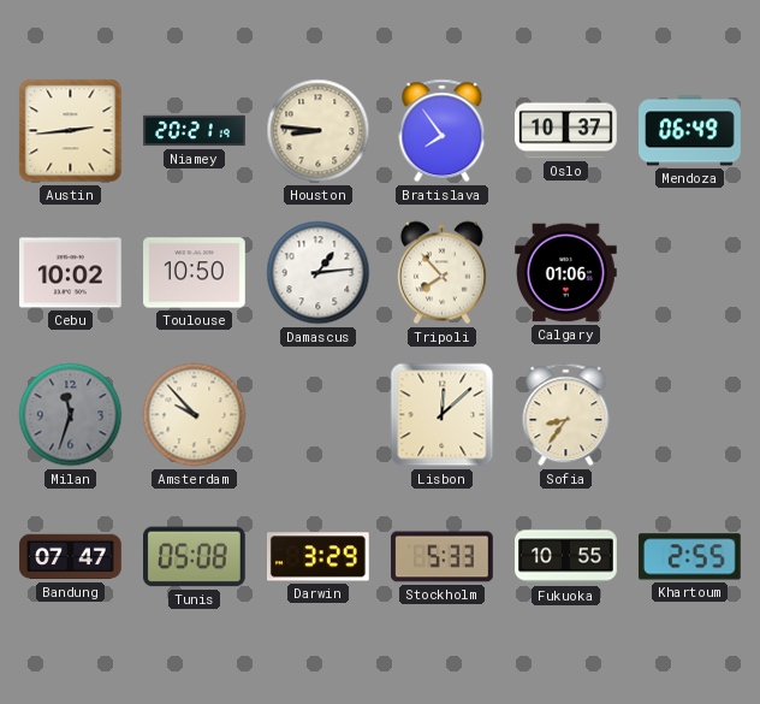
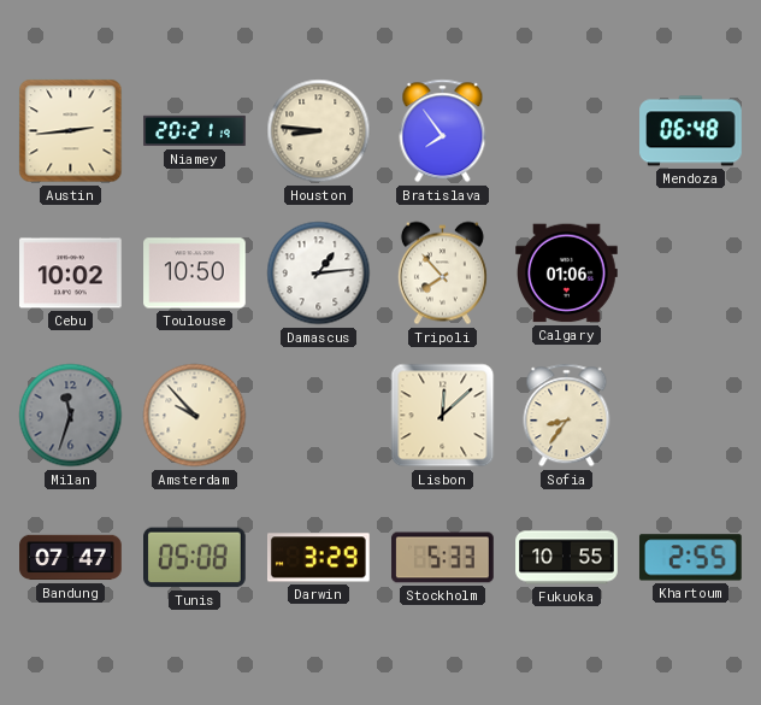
Oslo: 10:37 -> none (566, 131)
Mendoza: 06:49 -> 06:48 (691, 131)
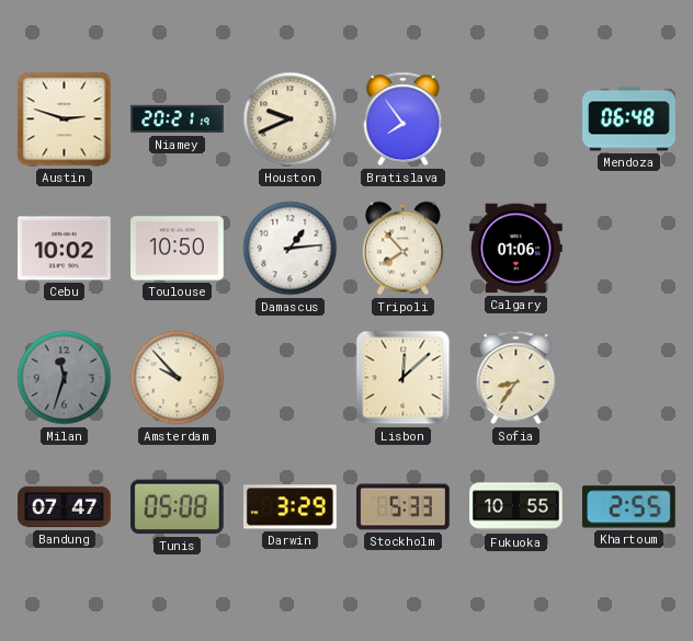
Austin: 2:44 -> 2:48 (65, 119)
Houston: 8:46 -> 9:41 (291, 119)
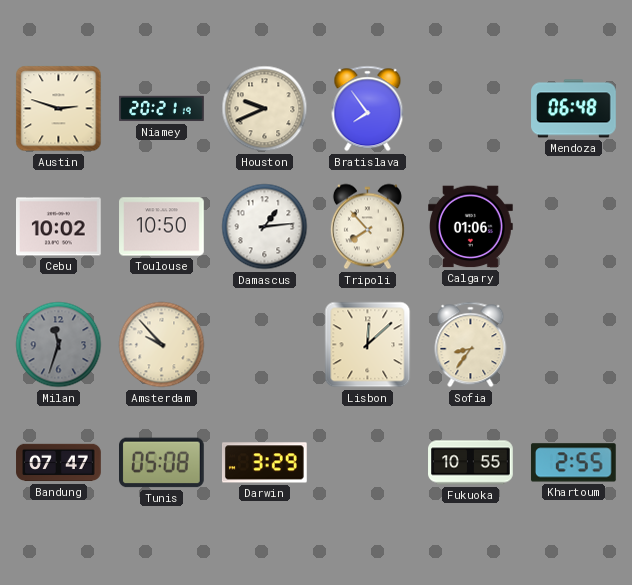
Stockholm: 5:33 -> none (404, 507)
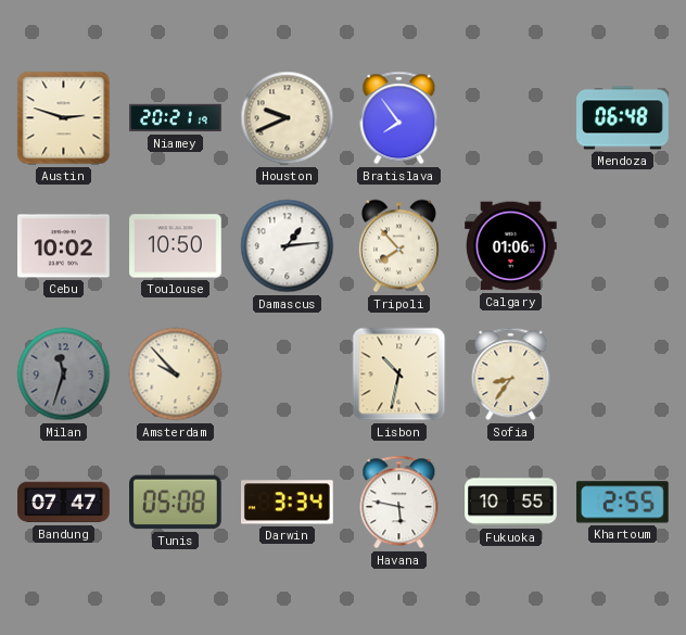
Lisbon: 12:08 -> 10:32 (399, 374)
Darwin: 3:29 -> 3:34 (288, 503)
Havana: none -> 5:47 (399, 503)
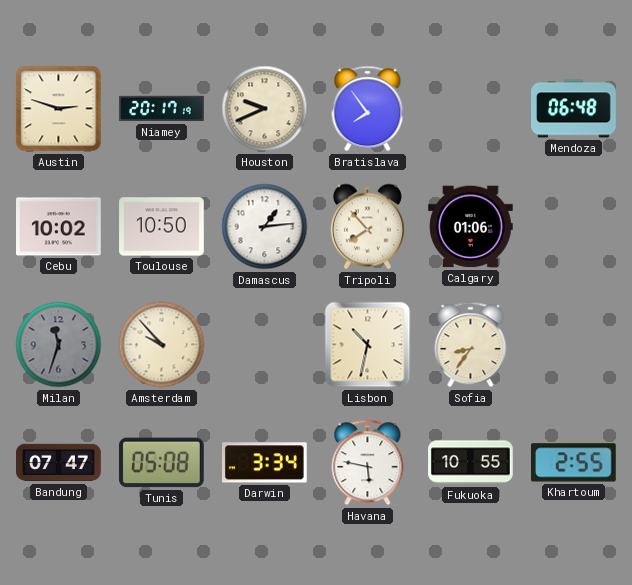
Niamey: 20:21 -> 20:17 (162, 109)
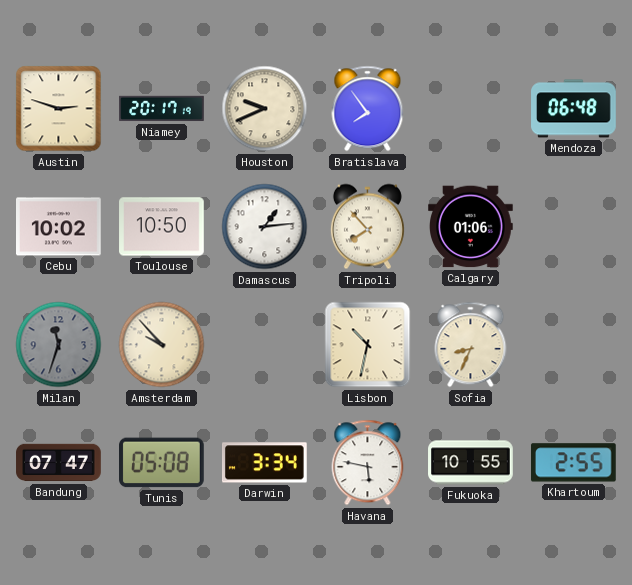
Sofia: 8:36 -> 8:34 (471, 345)
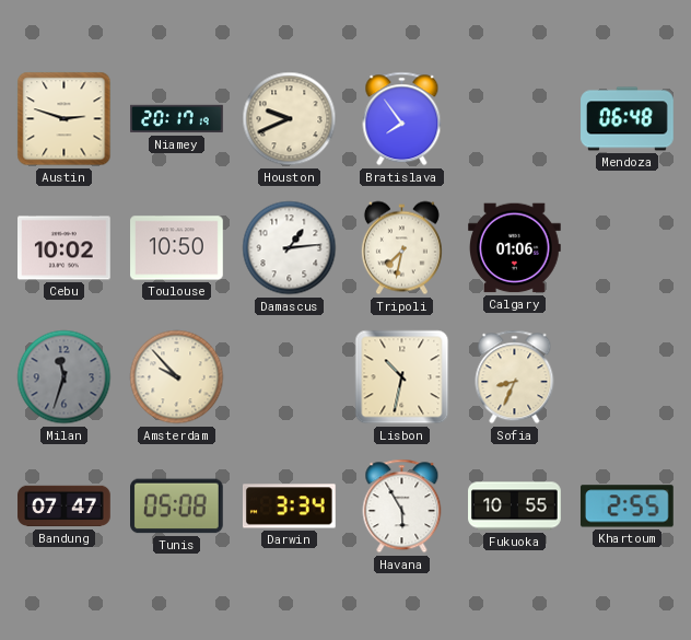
Tripoli: 7:53 -> 7:32 (401, 248)
Havana: 5:47 -> 5:55 (402, 507)
